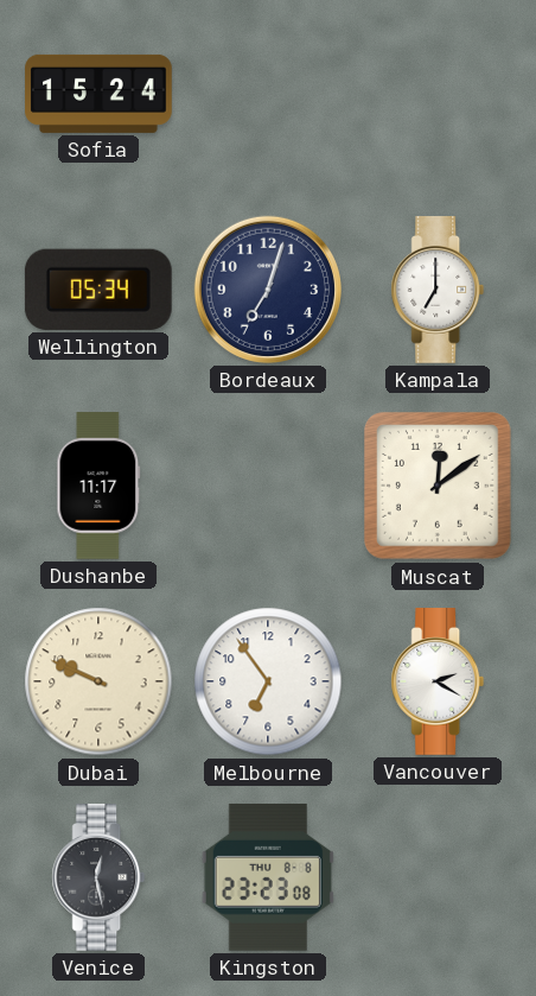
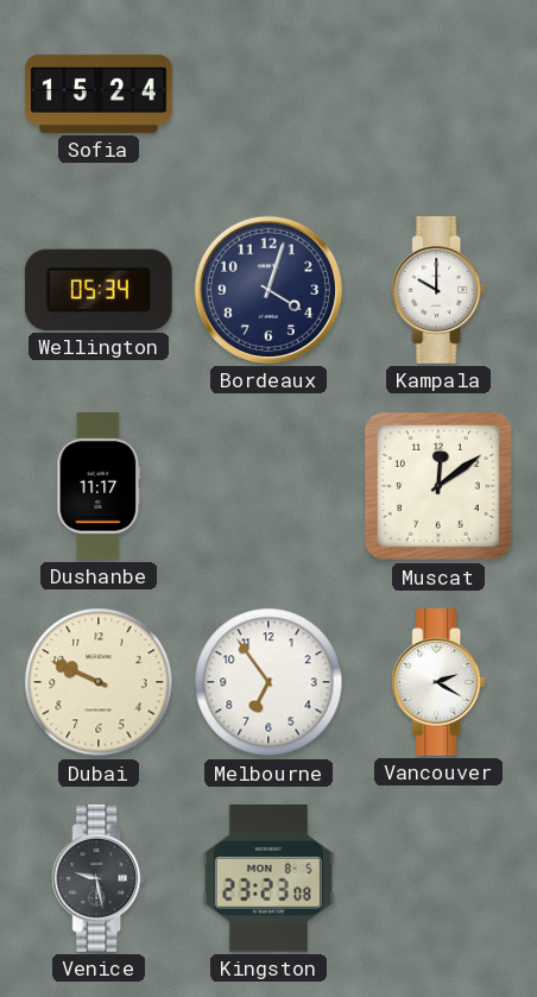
Bordeaux: 7:03 -> 4:03 (268, 290)
Kampala: 7:00 -> 10:00 (438, 291)
Venice: 12:28 -> 9:28 (99, 879)
Kingston date: THU 8-8 -> MON 8-5 (268, 878)
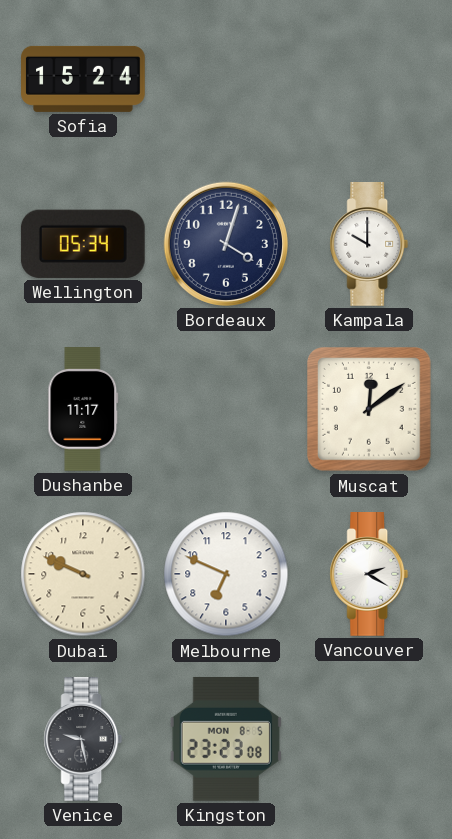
Melbourne: 6:54 -> 6:49 (226, 574)
